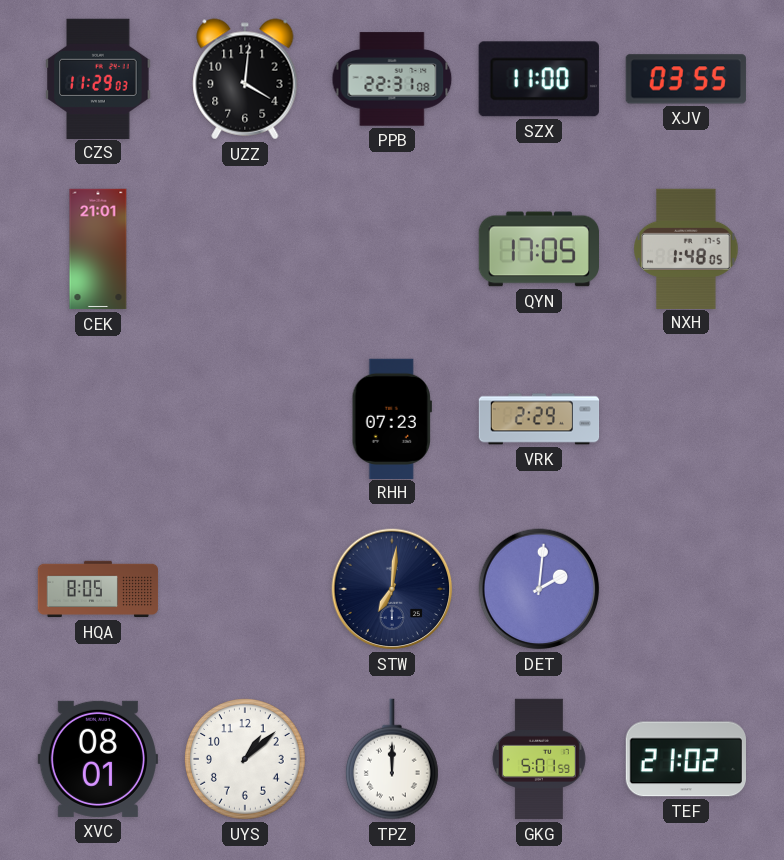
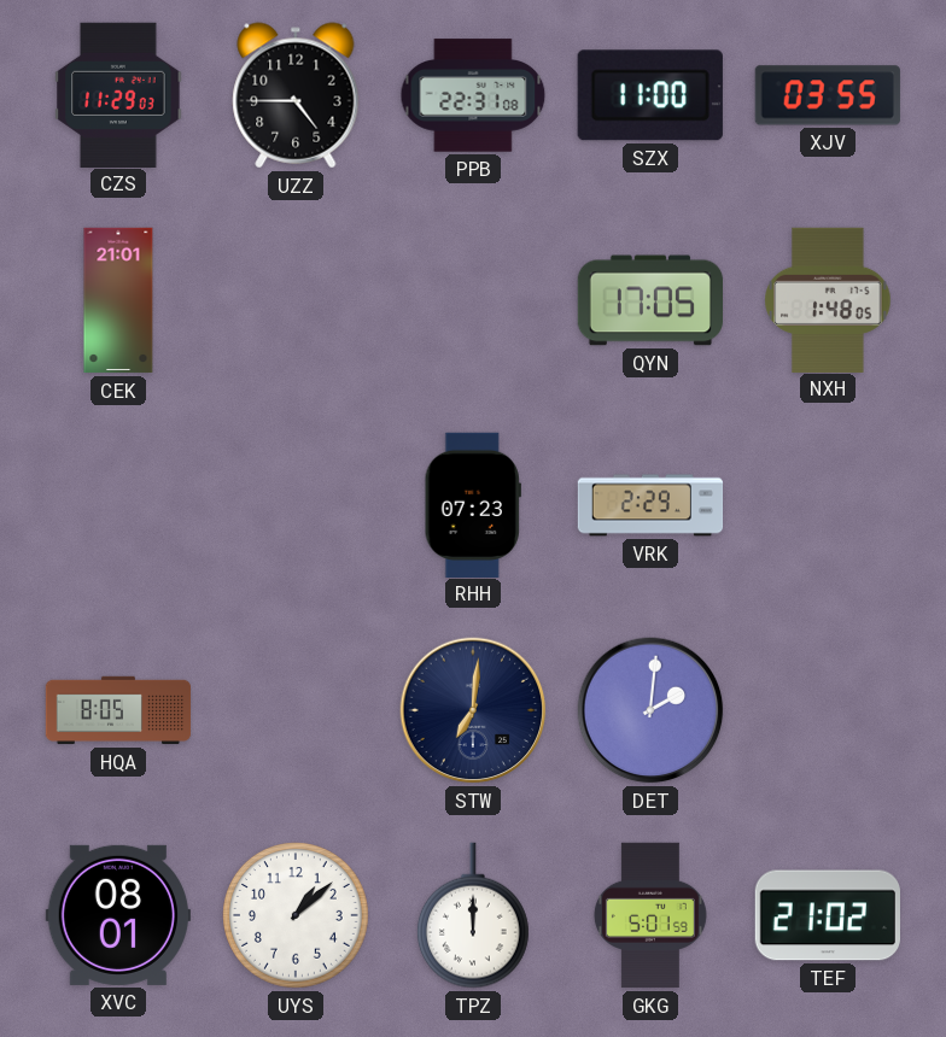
UZZ: 4:01 -> 4:45 (296, 95)
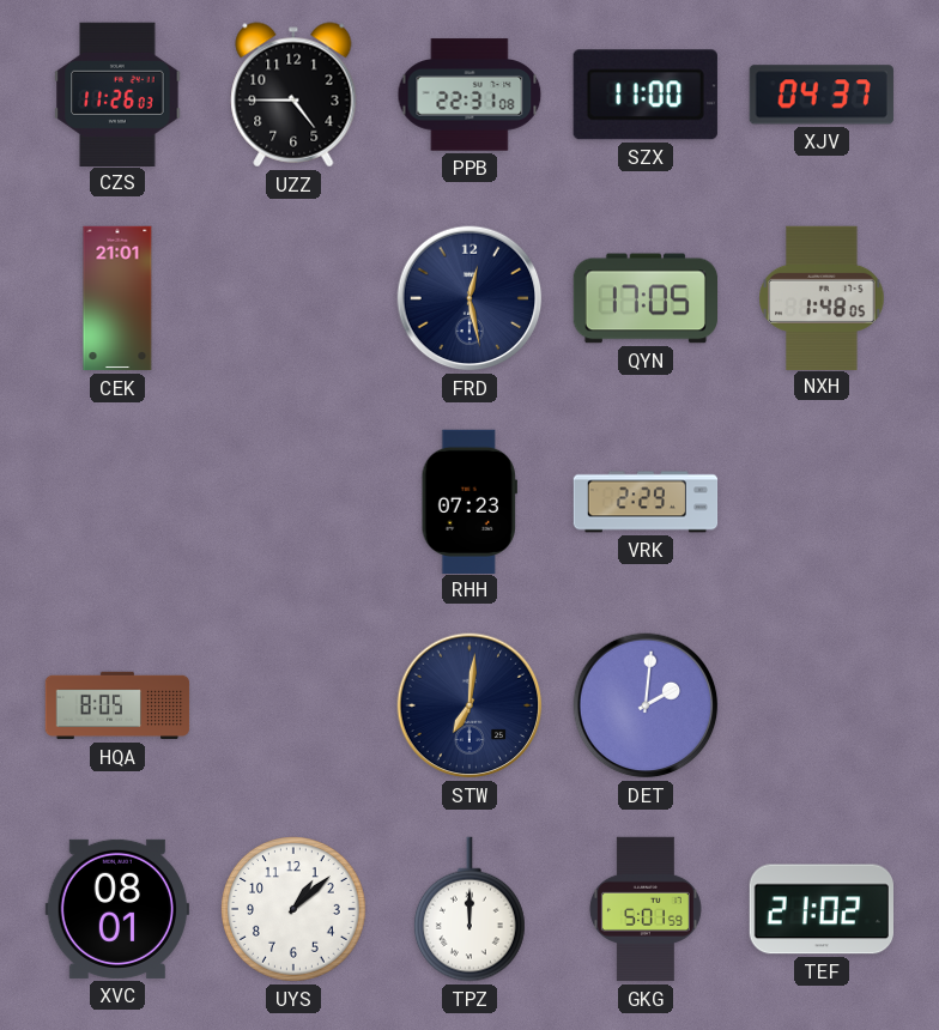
CZS: 11:29 -> 11:26 (117, 93)
XJV: 03:55 -> 04:37 (822, 95)
FRD: none -> 12:28 (469, 298)
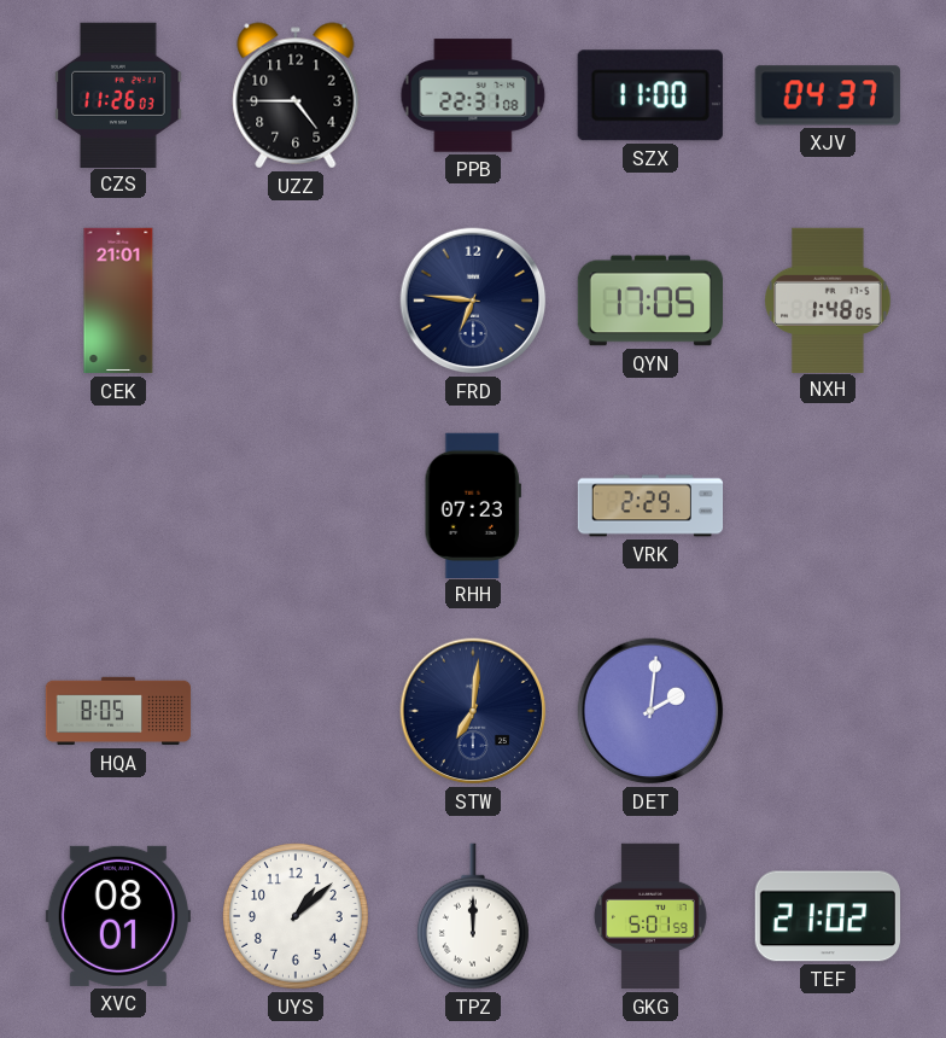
FRD: 12:28 -> 6:46 (473, 301)
